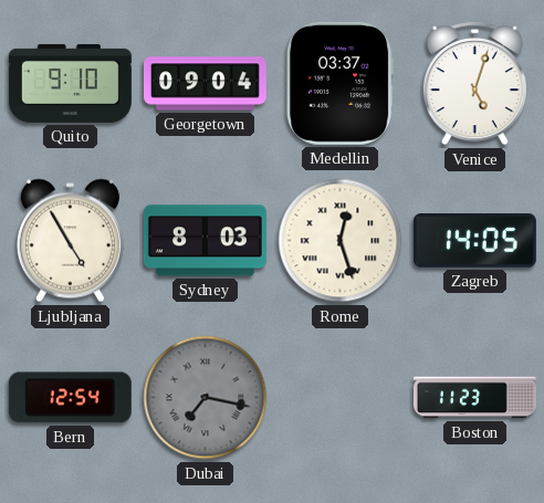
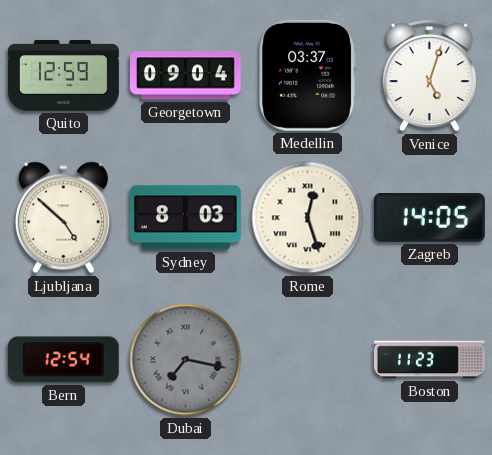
Quito: 9:10 -> 12:59 (64, 75)
Ljubljana: 4:55 -> 4:52 (63, 218)
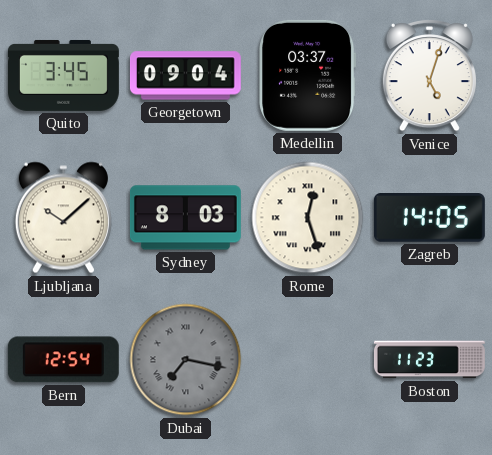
Quito: 12:59 -> 3:45 (64, 75)
Ljubljana: 4:52 -> 10:08 (63, 218)
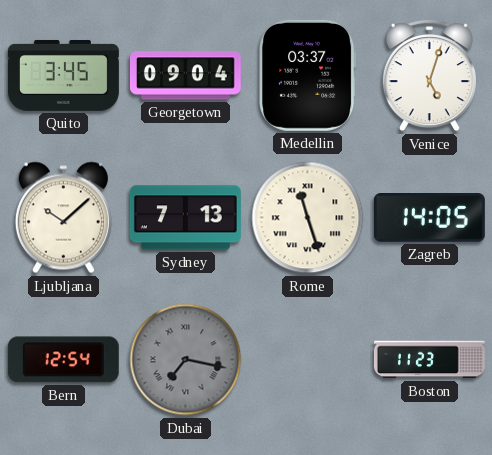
Sydney: 8:03 -> 7:13 (185, 218)
Rome: 12:27 -> 11:27 (308, 218)
